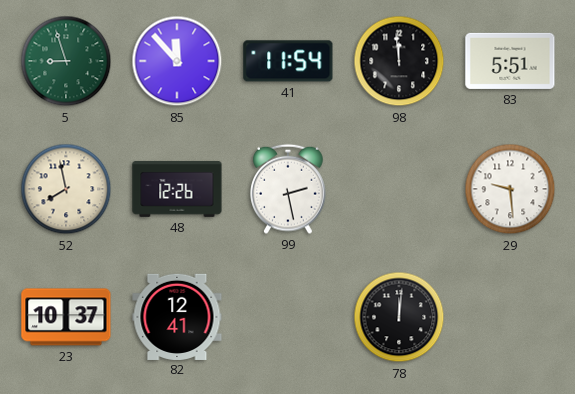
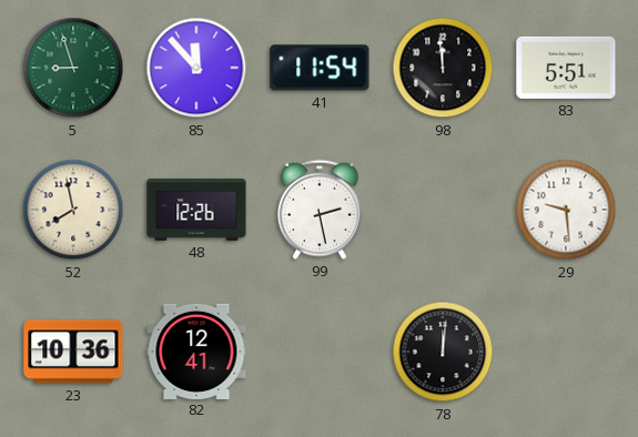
23: 10:37 -> 10:36 (73, 352)
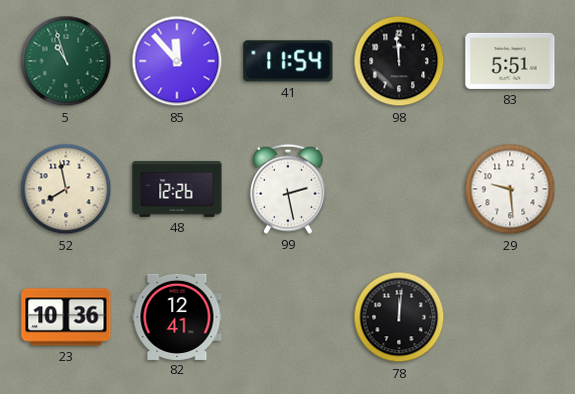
5: 8:57 -> 10:57 (66, 61)
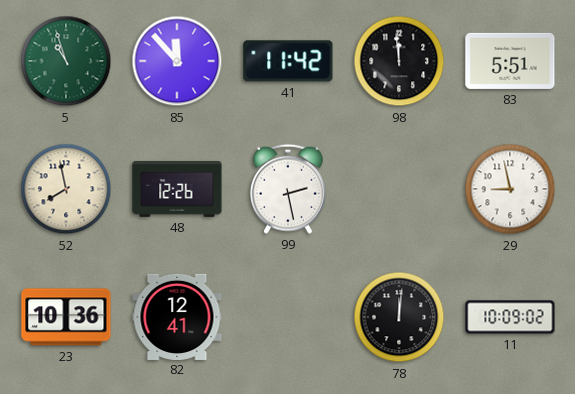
41: 11:54 -> 11:42 (288, 61)
29: 9:29 -> 8:58 (510, 189)
11: none -> 10:09 (510, 317)
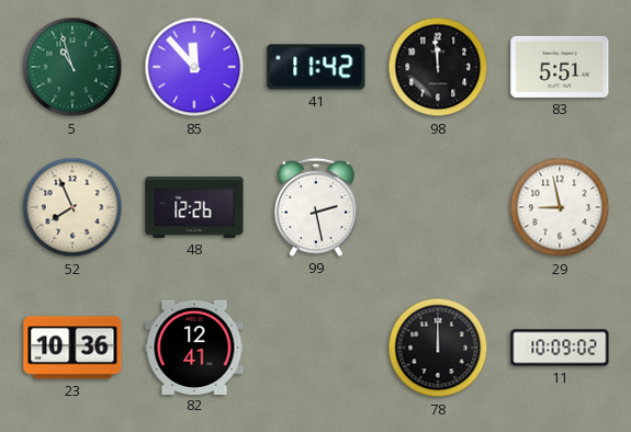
52: 7:58 -> 7:56 (72, 207)
78: 12:01 -> 12:00 (438, 348)
